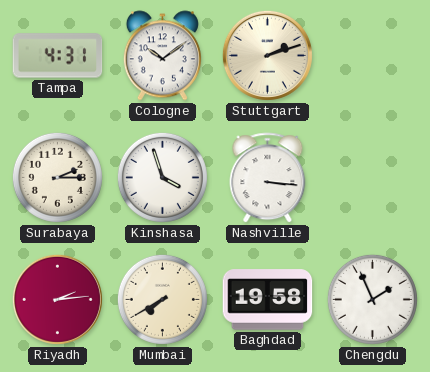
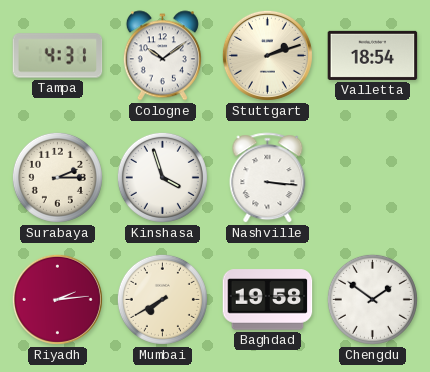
Valletta: none -> 18:54 (373, 55)
Chengdu: 1:56 -> 1:51 (372, 299)
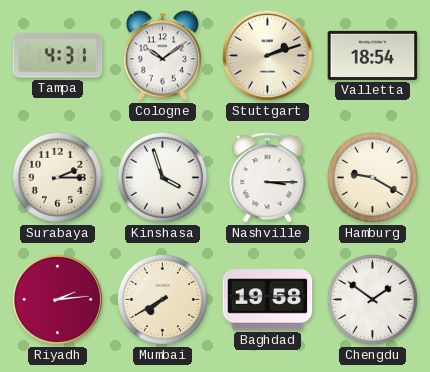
Nashville: 3:16 -> 3:15 (268, 178)
Hamburg: none -> 9:20 (372, 177)
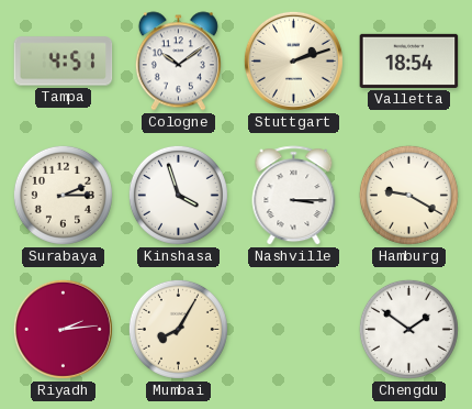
Tampa: 4:31 -> 4:51 (64, 62)
Mumbai: 7:40 -> 8:05 (178, 329)
Baghdad: 19:58 -> none (268, 300)
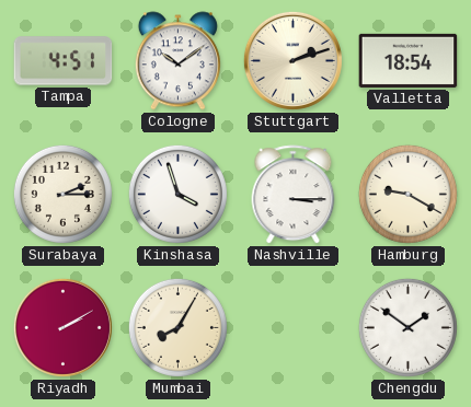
Riyadh: 2:14 -> 2:10 (62, 327)
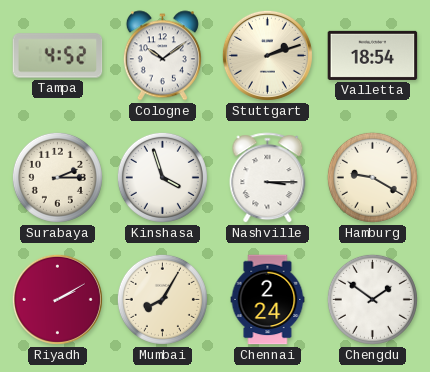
Tampa: 4:51 -> 4:52 (58, 56)
Chennai: none -> 2:24 (268, 300)
